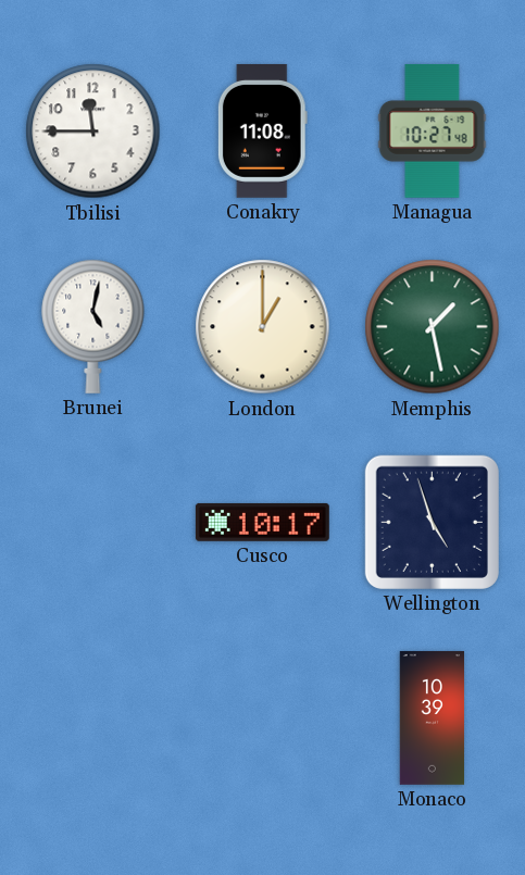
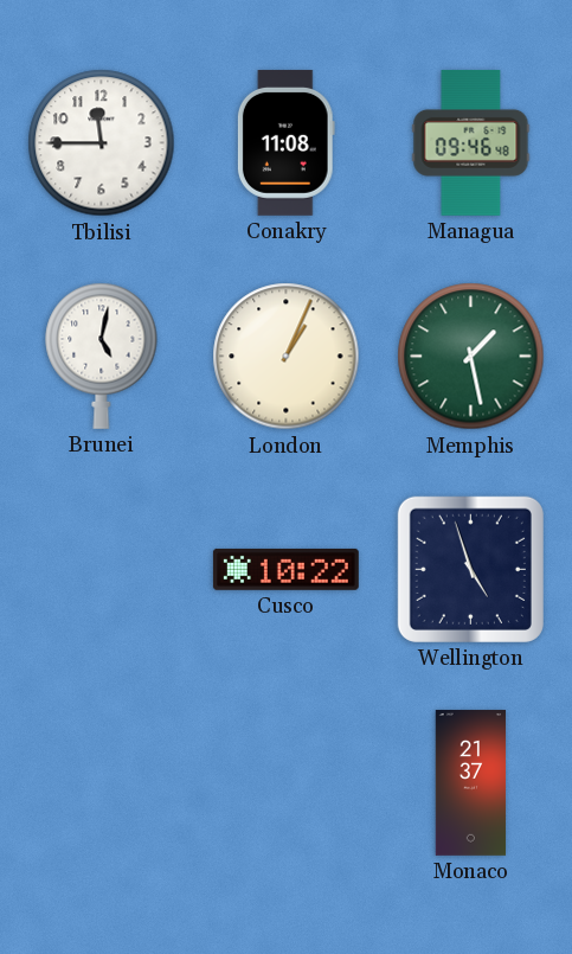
Managua: 10:27 -> 09:46 (471, 142)
London: 1:00 -> 1:04 (287, 357)
Cusco: 10:17 -> 10:22 (285, 569)
Monaco: 10:39 -> 21:37 (471, 782)
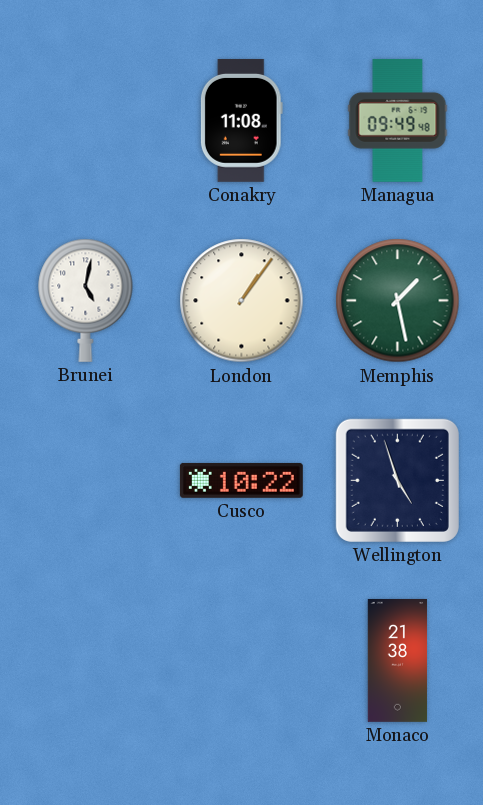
Tbilisi: 11:45 -> none (102, 143)
Managua: 09:46 -> 09:49 (398, 120)
London: 1:04 -> 1:06 (242, 301)
Monaco: 21:37 -> 21:38 (398, 660)
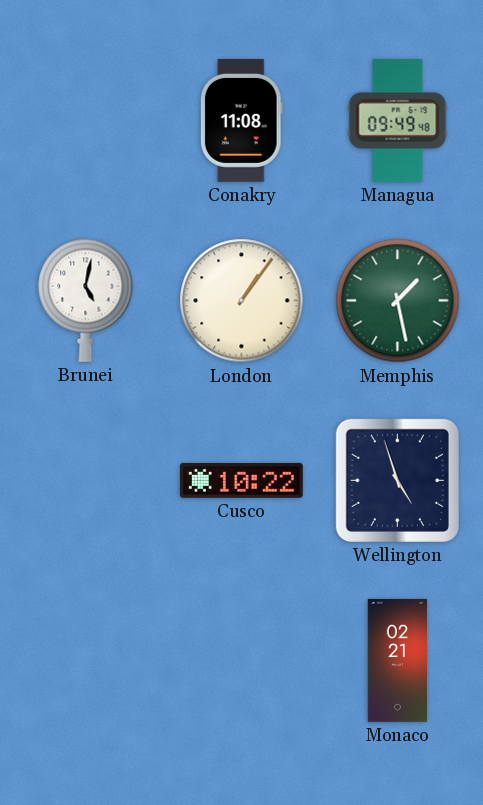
Monaco: 21:38 -> 02:21 (398, 660)
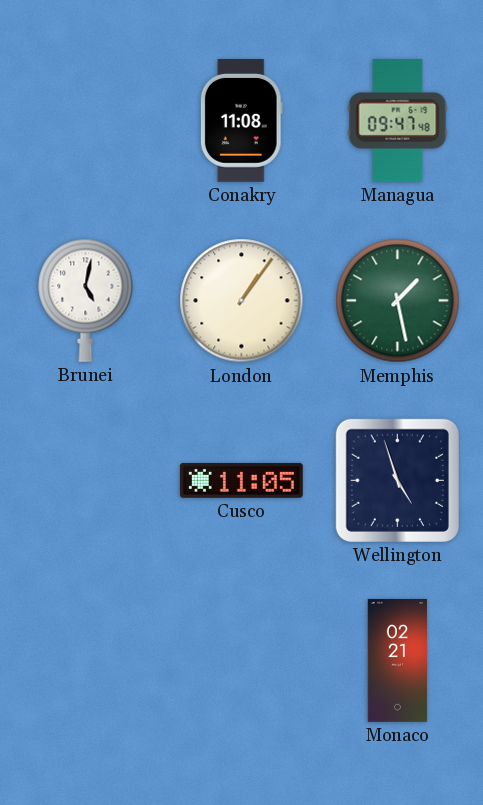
Managua: 09:49 -> 09:47 (398, 120)
Cusco: 10:22 -> 11:05 (241, 480)
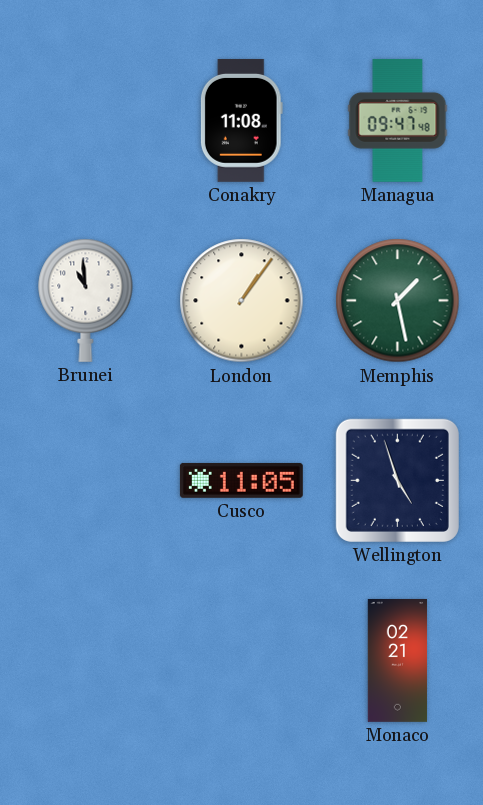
Brunei: 5:02 -> 10:59 (86, 300)
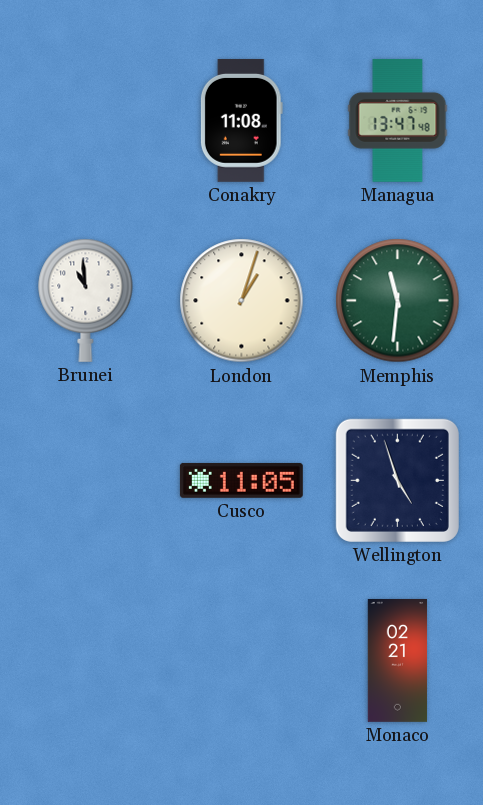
Managua: 09:47 -> 13:47 (398, 120)
London: 1:06 -> 1:03 (242, 301)
Memphis: 1:28 -> 11:31 (398, 301)
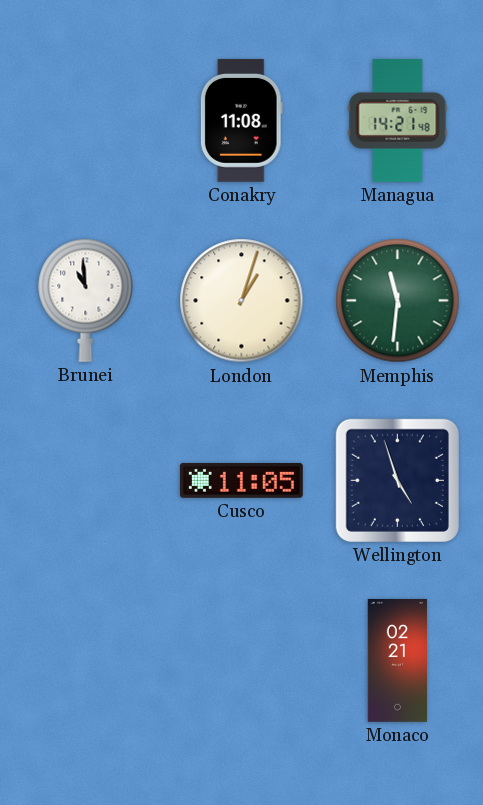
Managua: 13:47 -> 14:21 (398, 120)
